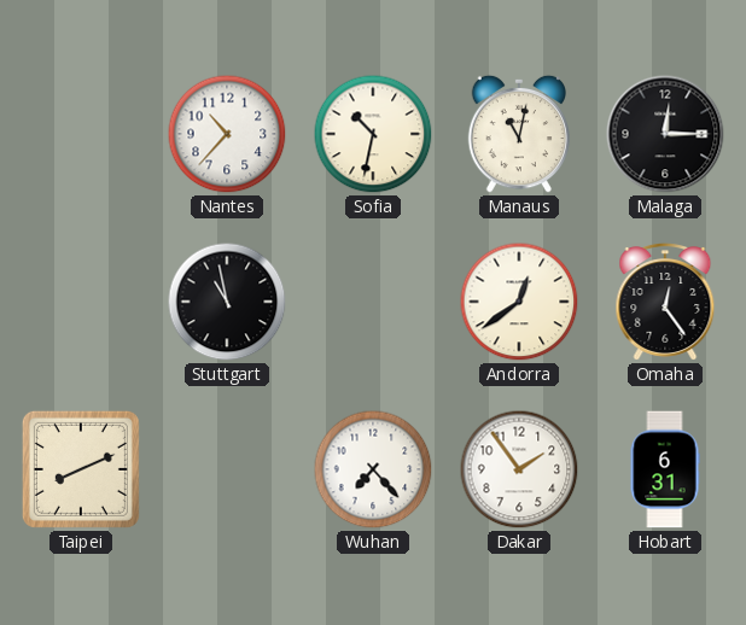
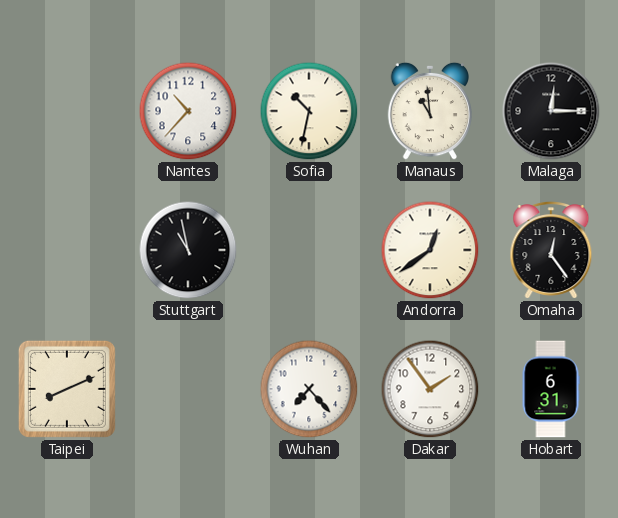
Manaus: 11:02 -> 10:59 (429, 111)
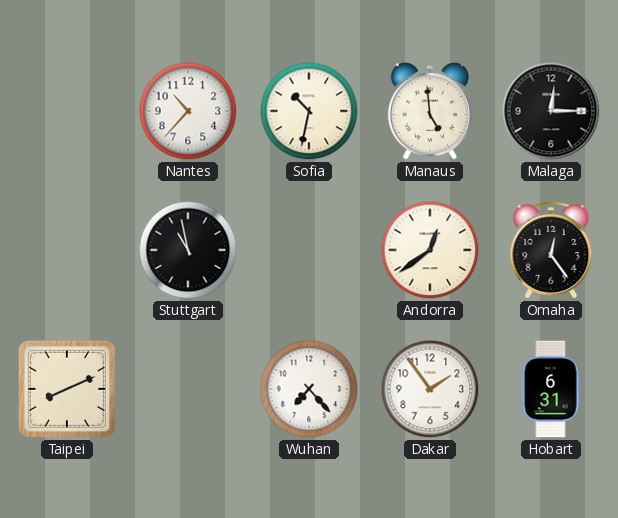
Manaus: 10:59 -> 4:59 (429, 111)
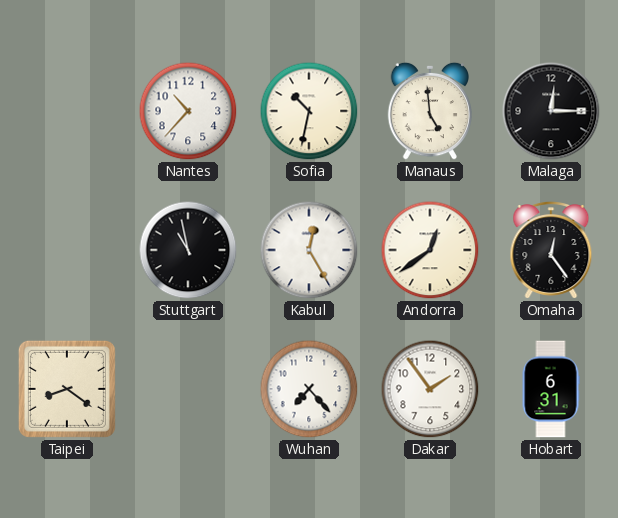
Kabul: none -> 12:25 (309, 250)
Taipei: 8:11 -> 8:21 (67, 389)
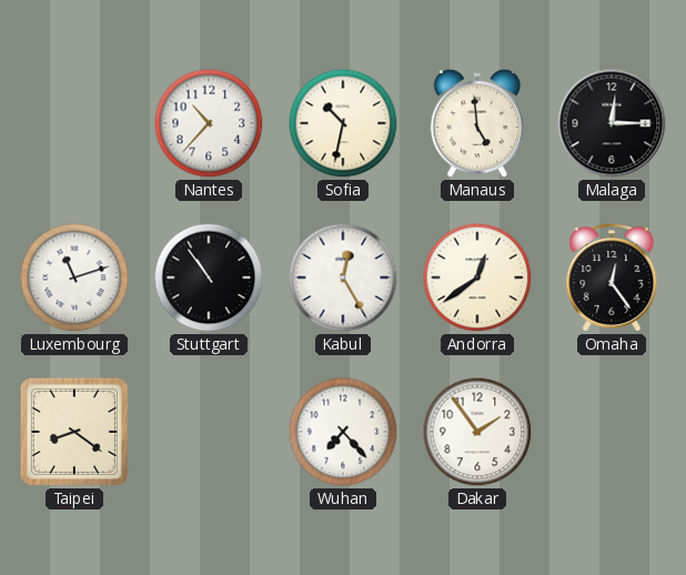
Luxembourg: none -> 11:12 (74, 278)
Stuttgart: 10:58 -> 10:54 (209, 278)
Hobart: 6:31 -> none (551, 389)
